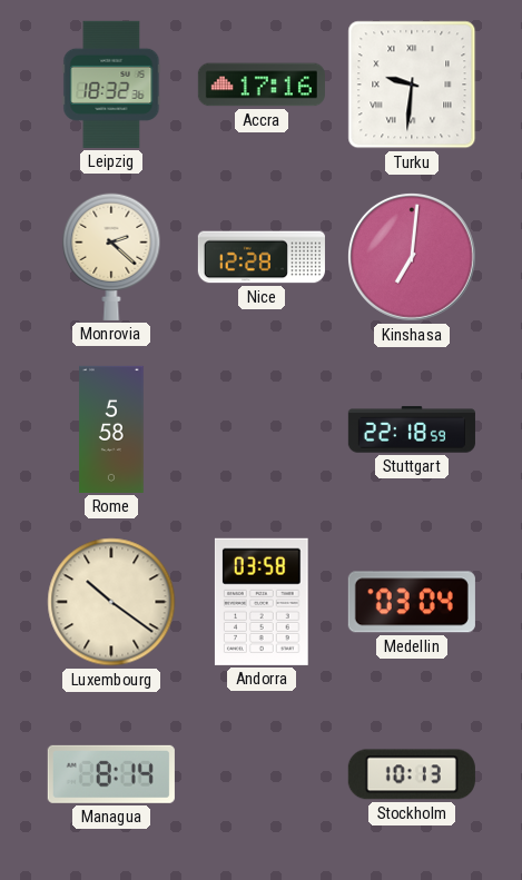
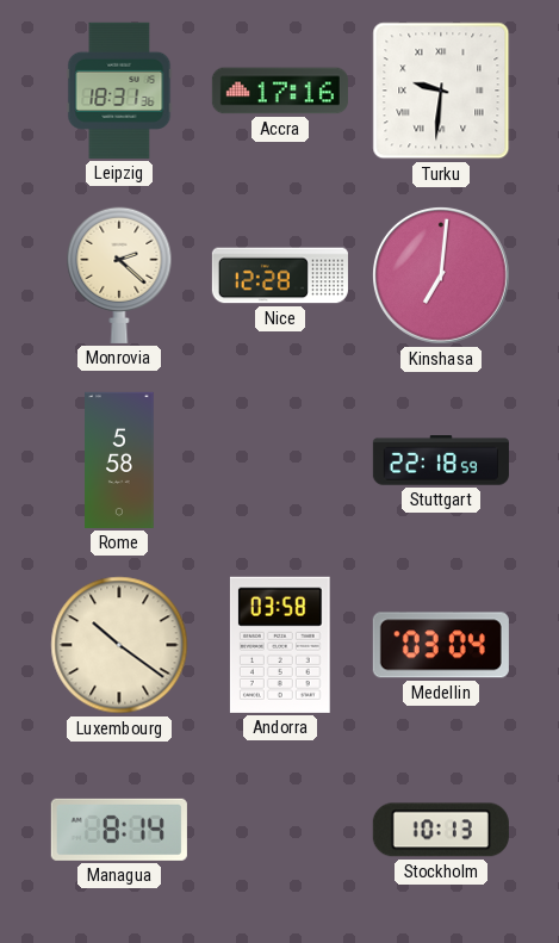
Leipzig: 18:32 -> 18:31 (119, 91)
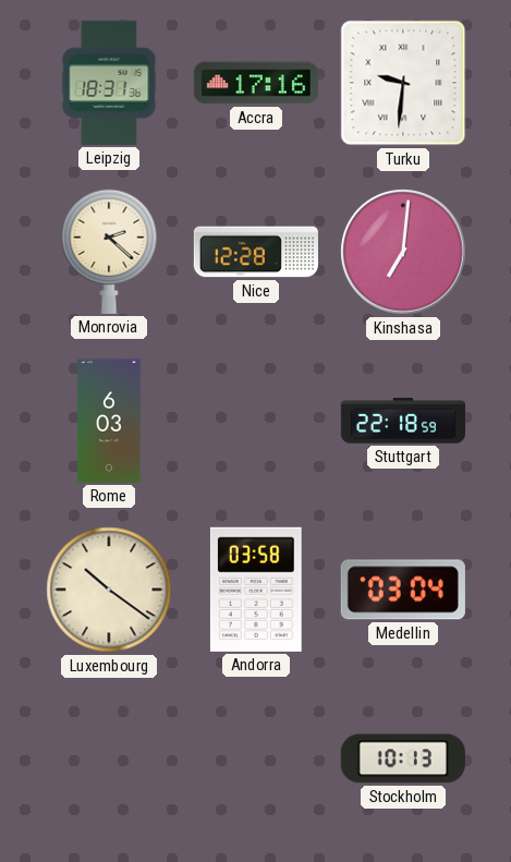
Rome: 5:58 -> 6:03 (109, 421)
Managua: 8:14 -> none (119, 830)
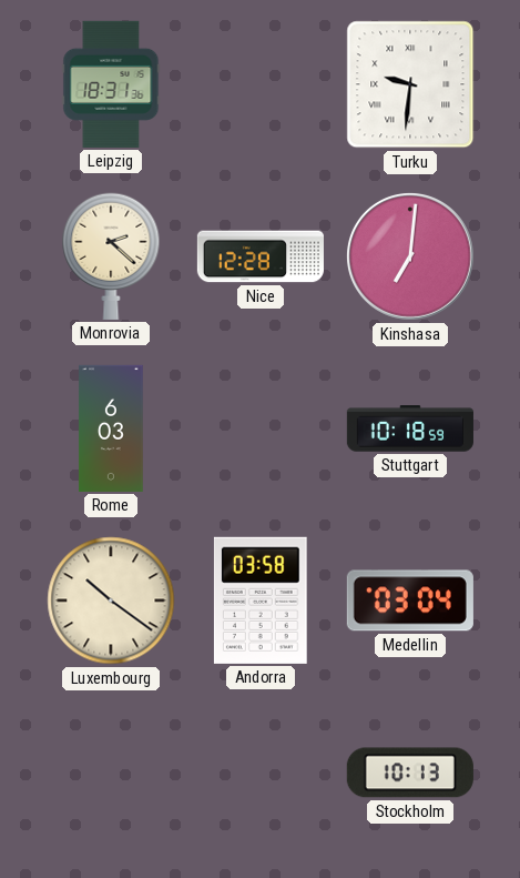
Accra: 17:16 -> none (256, 83)
Stuttgart: 22:18 -> 10:18 (410, 428)
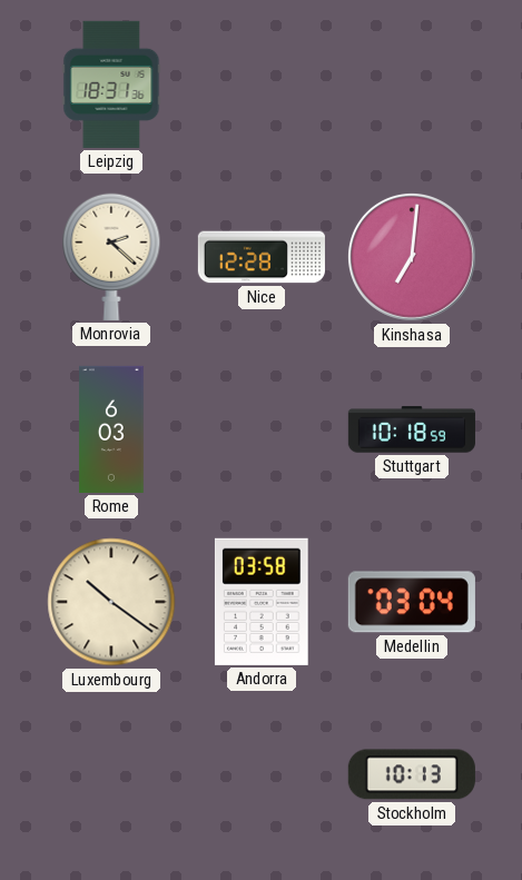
Turku: 9:31 -> none (410, 84)
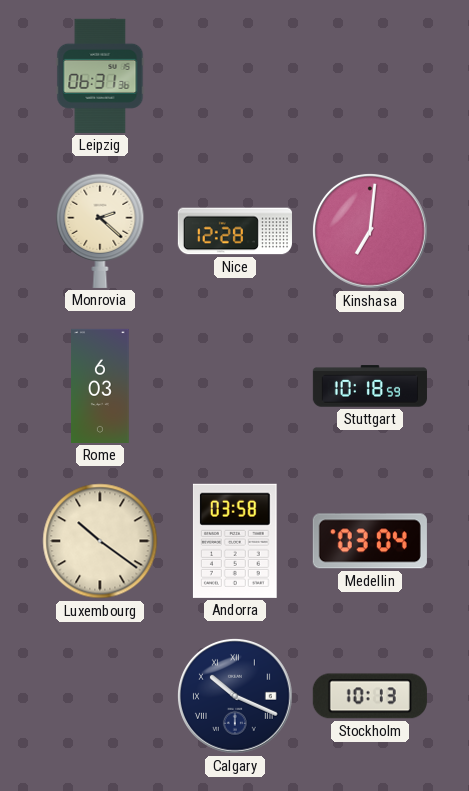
Leipzig: 18:31 -> 06:31 (100, 76)
Calgary: none -> 10:19 (235, 696)
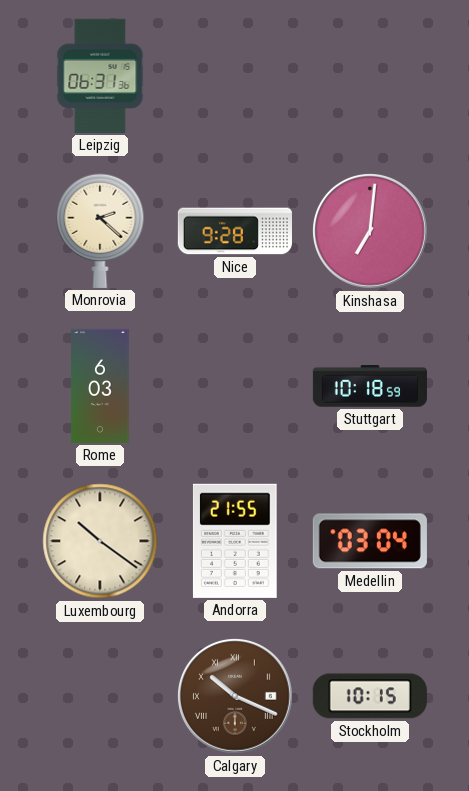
Nice: 12:28 -> 9:28 (235, 231)
Andorra: 03:58 -> 21:55 (235, 541)
Calgary dial: navy -> brown (235, 696)
Stockholm: 10:13 -> 10:15 (370, 696)
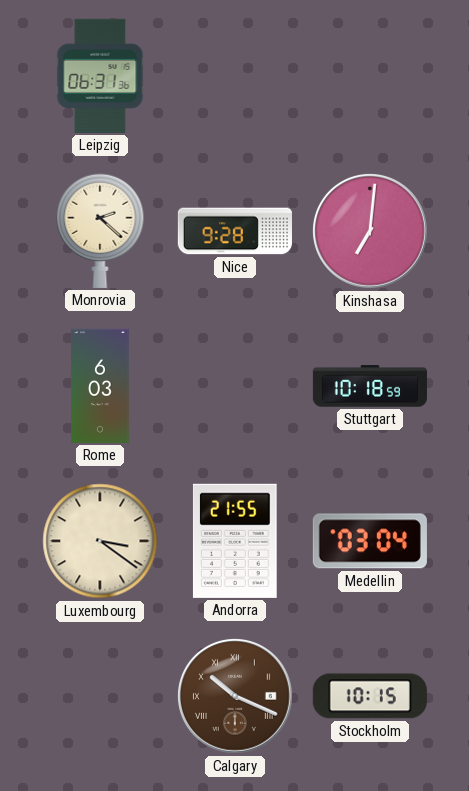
Luxembourg: 10:21 -> 3:21 (100, 541)
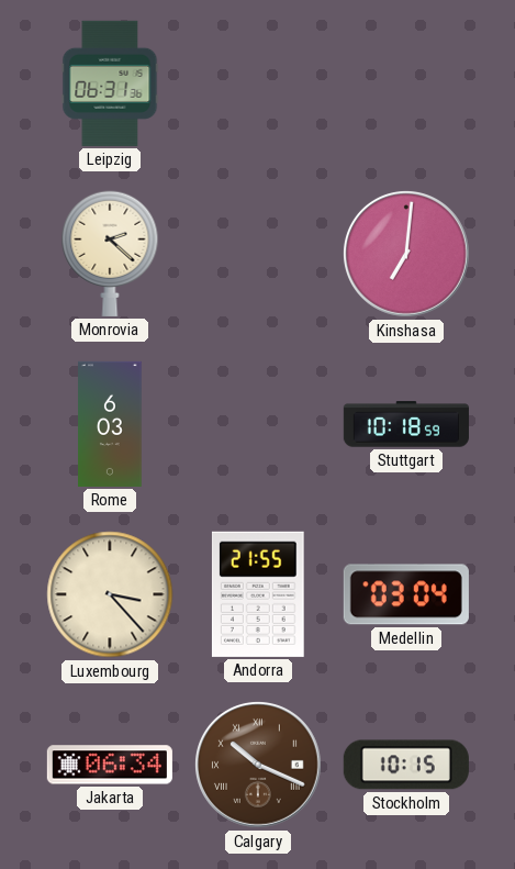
Nice: 9:28 -> none (235, 231)
Luxembourg: 3:21 -> 3:23 (110, 594)
Jakarta: none -> 06:34 (110, 765)
